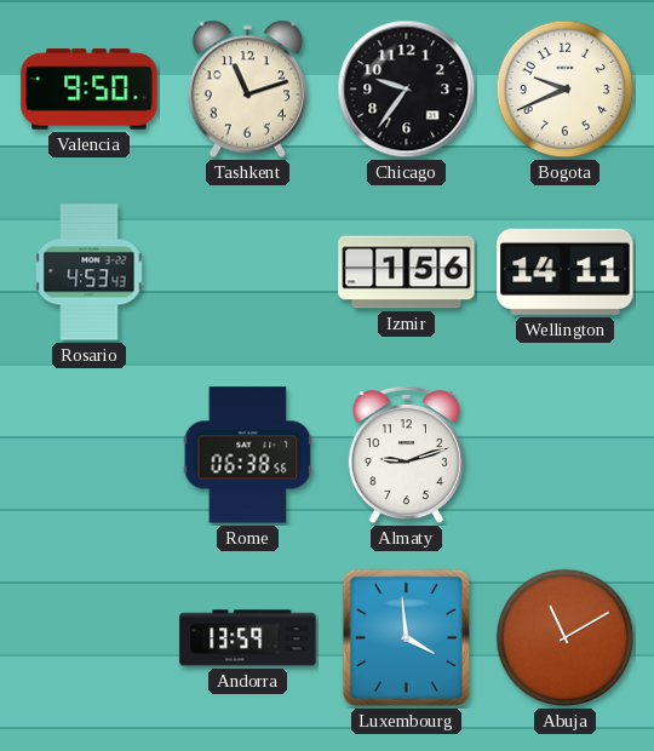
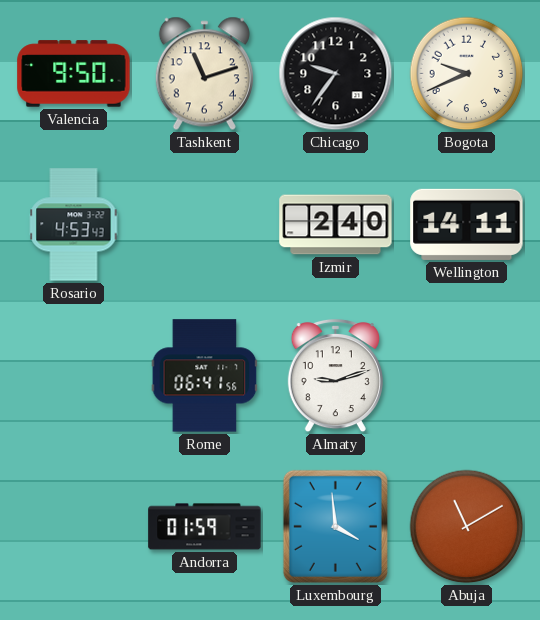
Izmir: 1:56 -> 2:40 (336, 225)
Rome: 06:38 -> 06:41 (205, 376)
Andorra: 13:59 -> 01:59 (205, 527)
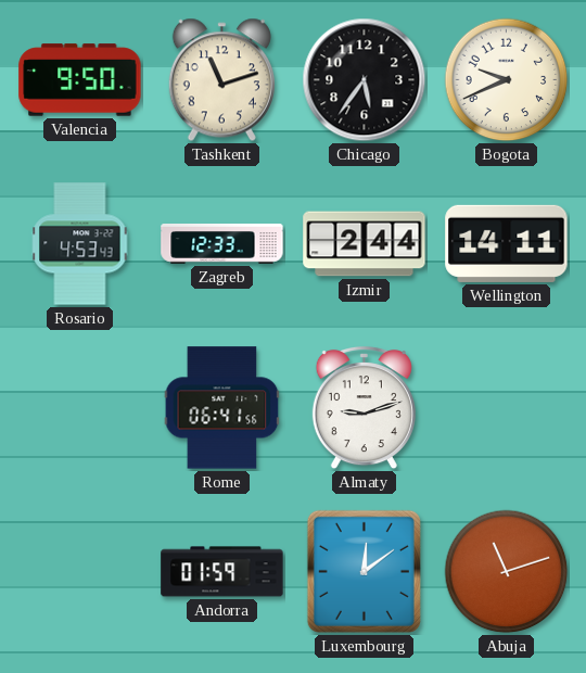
Chicago: 9:36 -> 5:36 (365, 80)
Zagreb: none -> 12:33 (222, 244)
Izmir: 2:40 -> 2:44 (365, 244)
Luxembourg: 3:59 -> 12:09 (364, 571)
Abuja: 11:10 -> 11:12 (507, 572)
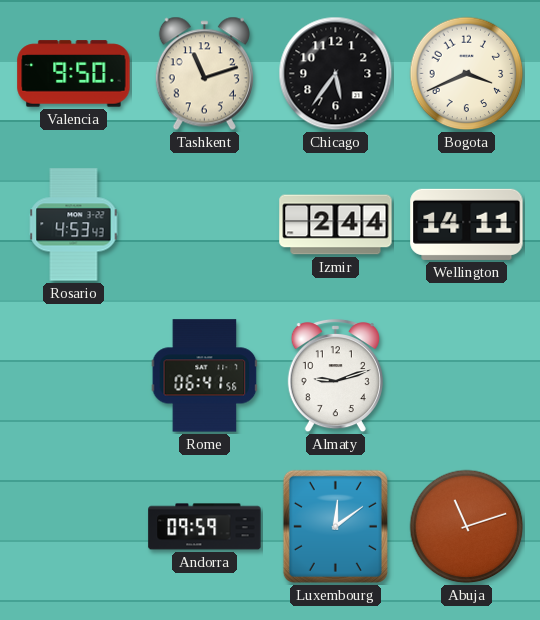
Bogota: 9:41 -> 3:41 (467, 74)
Zagreb: 12:33 -> none (222, 244)
Andorra: 01:59 -> 09:59 (205, 527)
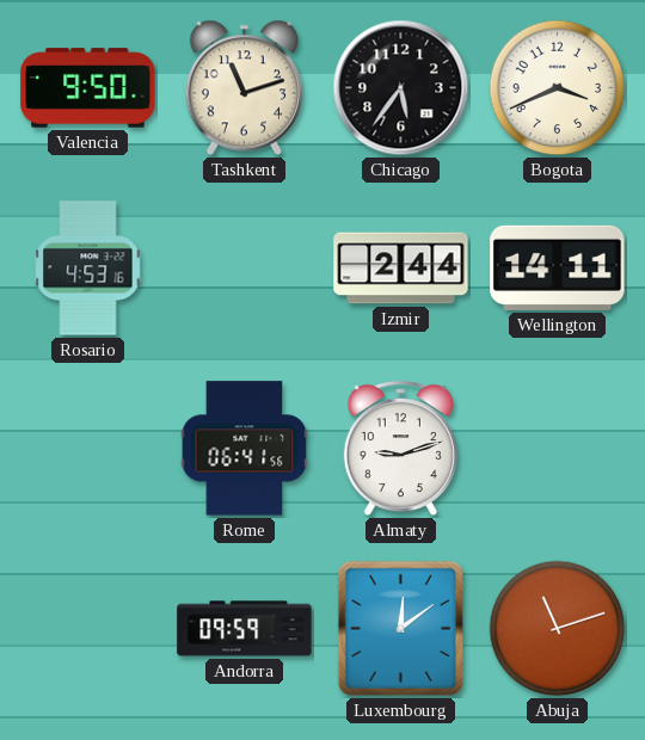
Rosario: 4:53:43 -> 4:53:16 (88, 269)
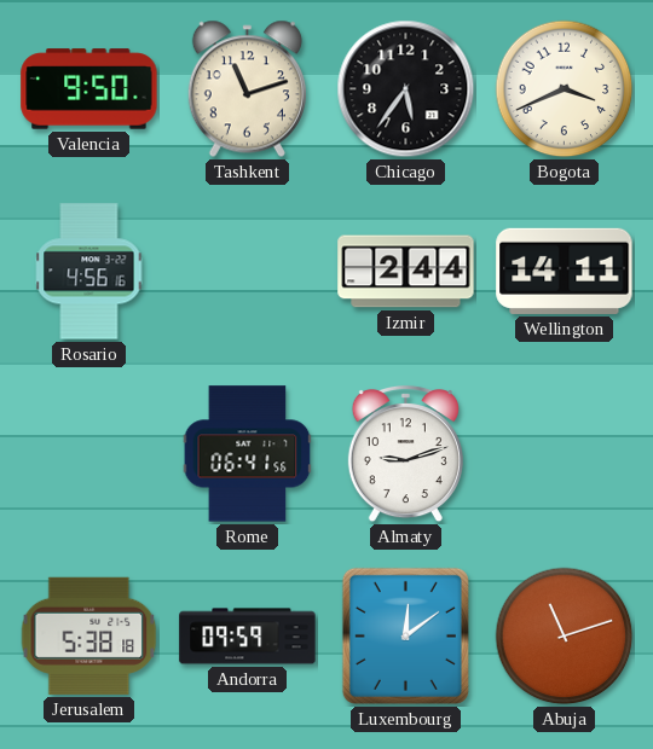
Rosario: 4:53 -> 4:56 (89, 272)
Jerusalem: none -> 5:38 (89, 635)
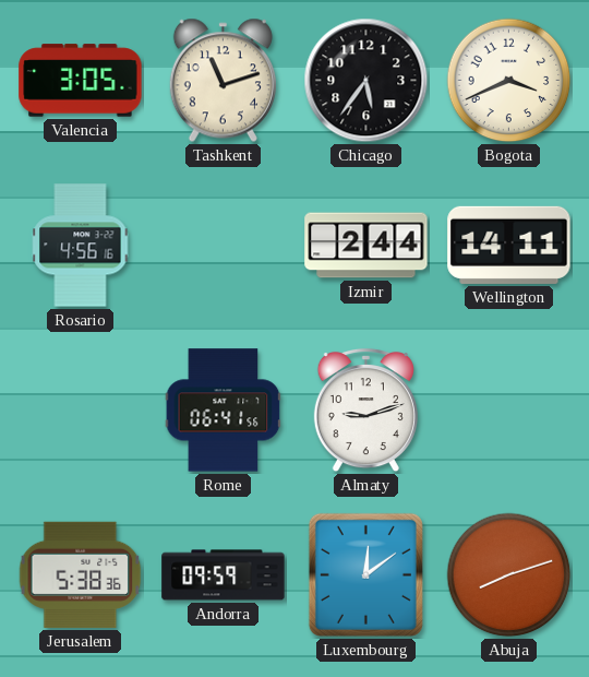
Valencia: 9:50 -> 3:05 (81, 81)
Jerusalem: 5:38:18 -> 5:38:36 (81, 574)
Abuja: 11:12 -> 8:12 (509, 575)
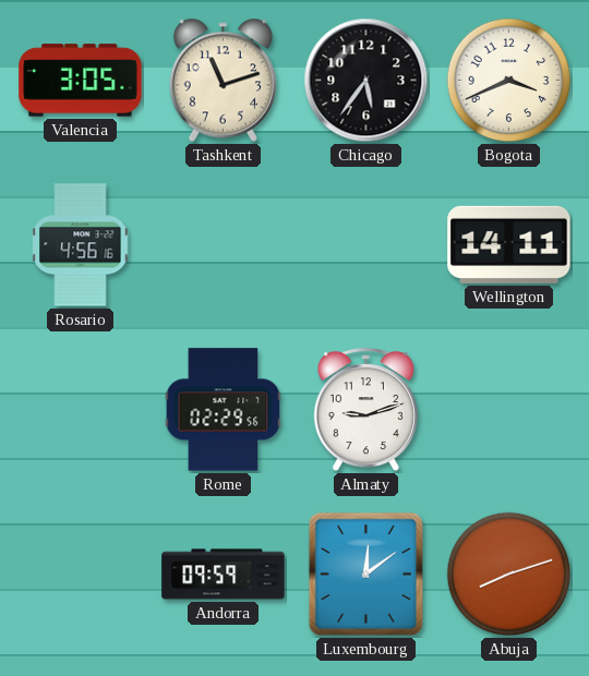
Izmir: 2:44 -> none (366, 246)
Rome: 06:41 -> 02:29 (224, 410)
Jerusalem: 5:38 -> none (81, 574)
